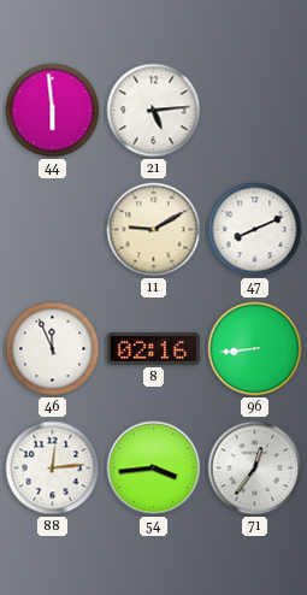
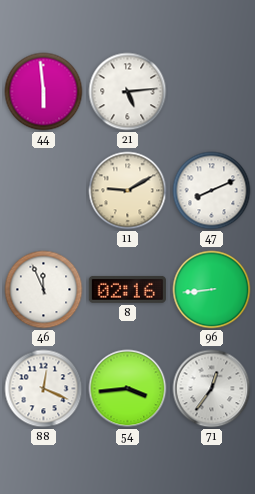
88: 12:14 -> 12:19 (44, 389)
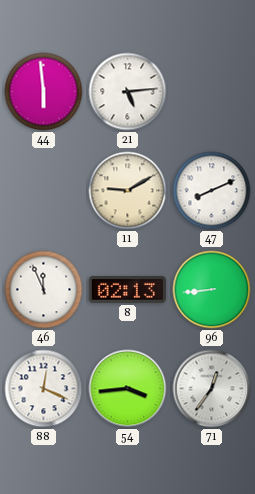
8: 02:16 -> 02:13 (127, 290)
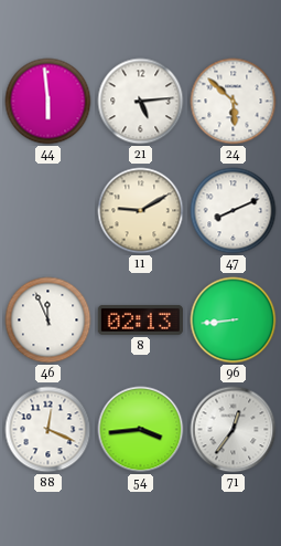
24: none -> 5:52 (234, 102)
